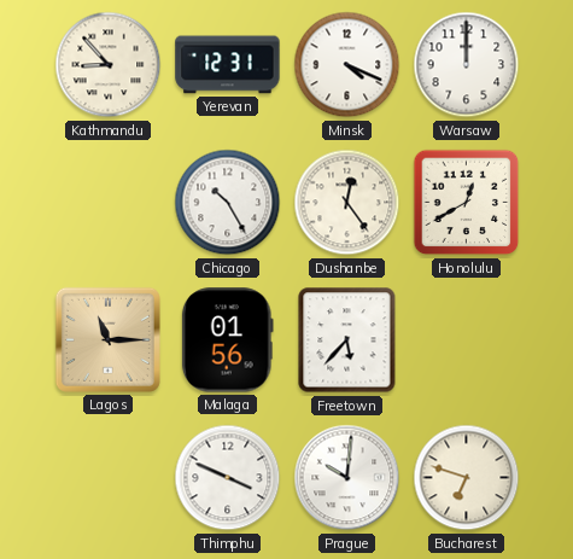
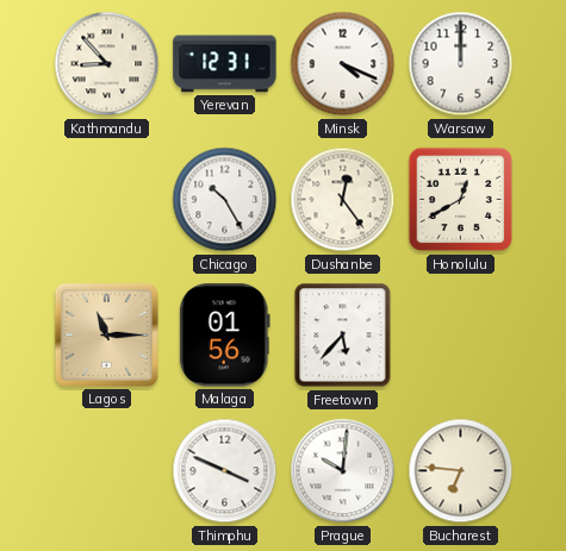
Bucharest: 6:48 -> 6:46 (461, 471)
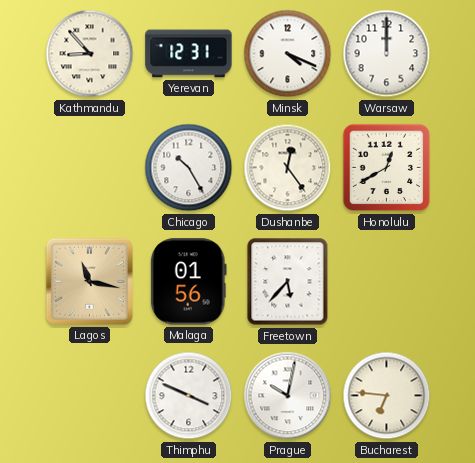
Lagos: 11:15 -> 11:17 (89, 281)
Prague: 10:01 -> 10:02 (288, 396)
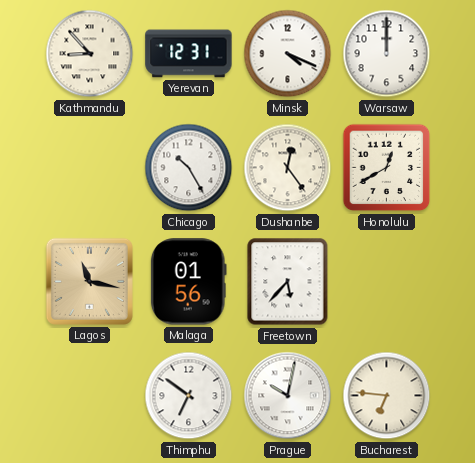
Thimphu: 3:49 -> 6:51 (189, 396)
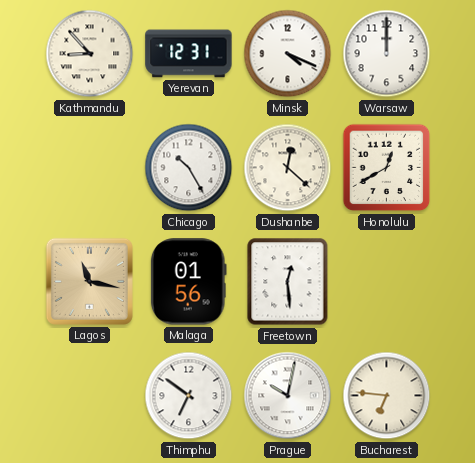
Dushanbe: 12:24 -> 12:22 (288, 168)
Freetown: 5:37 -> 12:29 (288, 282)
